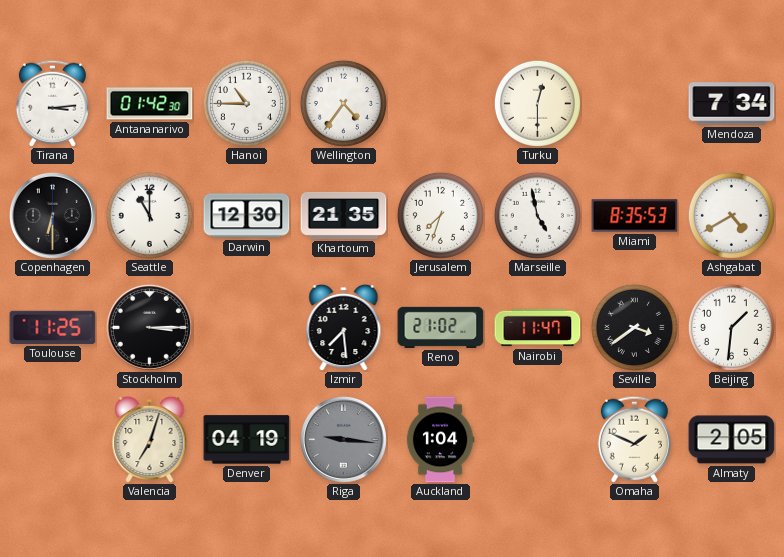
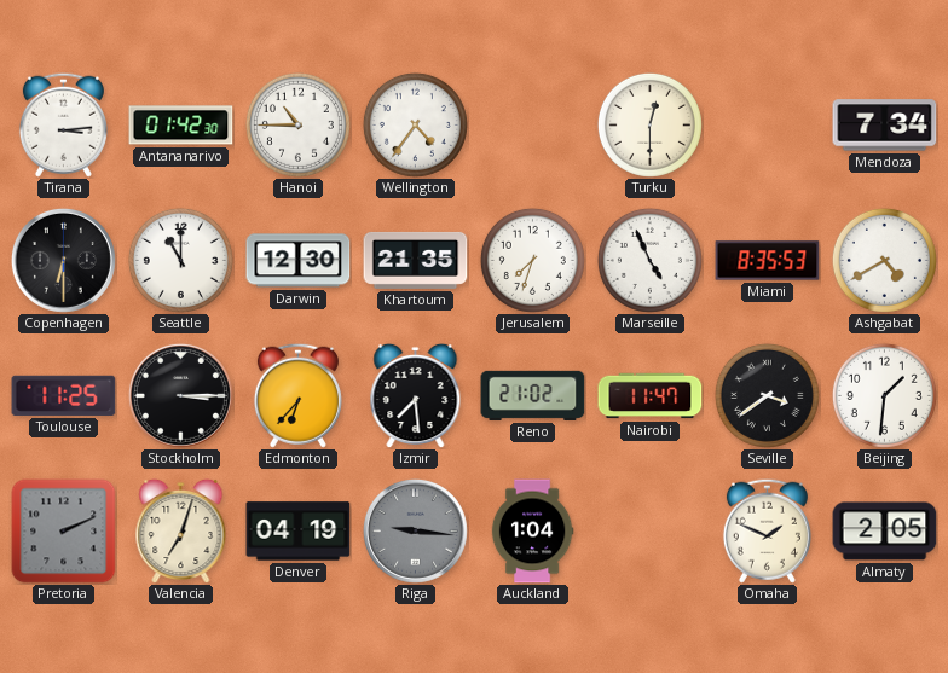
Marseille: 4:58 -> 4:56 (649, 260)
Edmonton: none -> 6:37 (297, 395)
Pretoria: none -> 2:11 (64, 532)
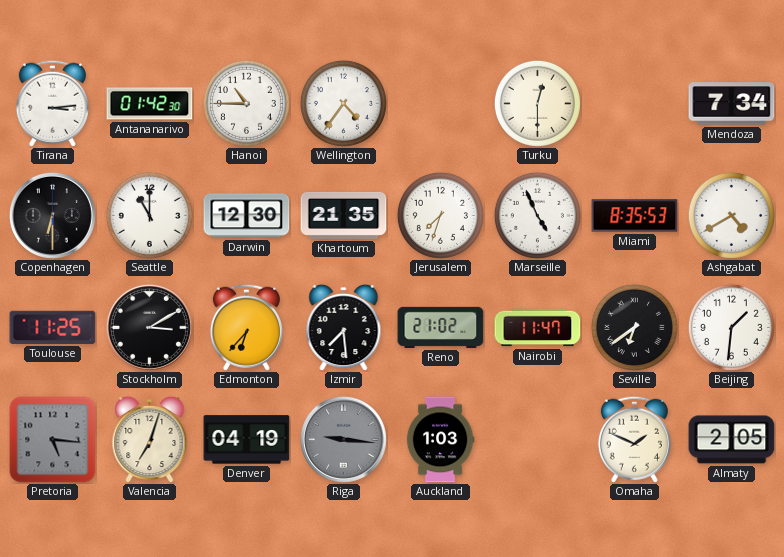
Stockholm: 3:15 -> 3:10 (149, 327)
Seville: 3:39 -> 6:39 (634, 327)
Pretoria: 2:11 -> 5:16 (53, 440)
Auckland: 1:04 -> 1:03 (440, 440)
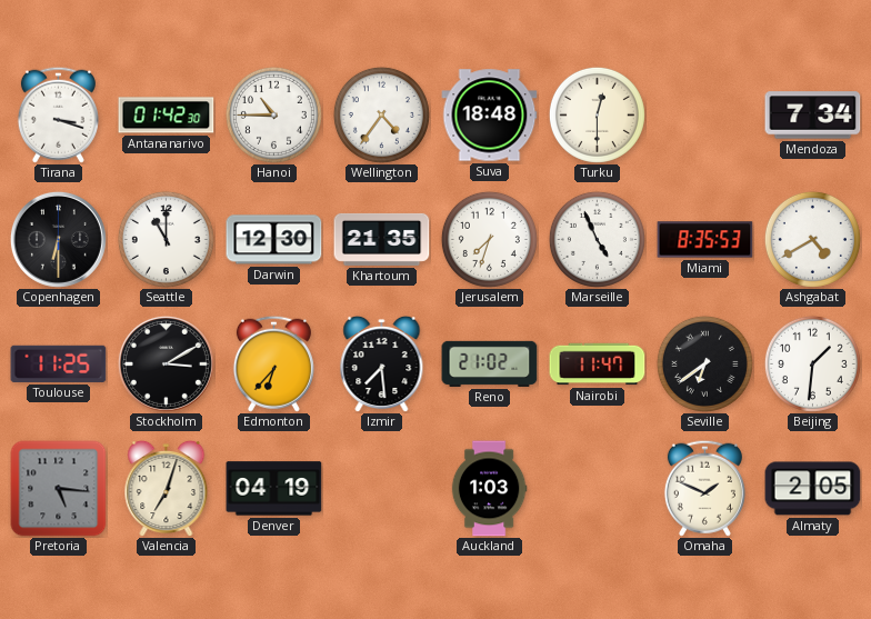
Tirana: 3:14 -> 3:18 (58, 114)
Suva: none -> 18:48 (490, 116)
Riga: 9:16 -> none (343, 439)
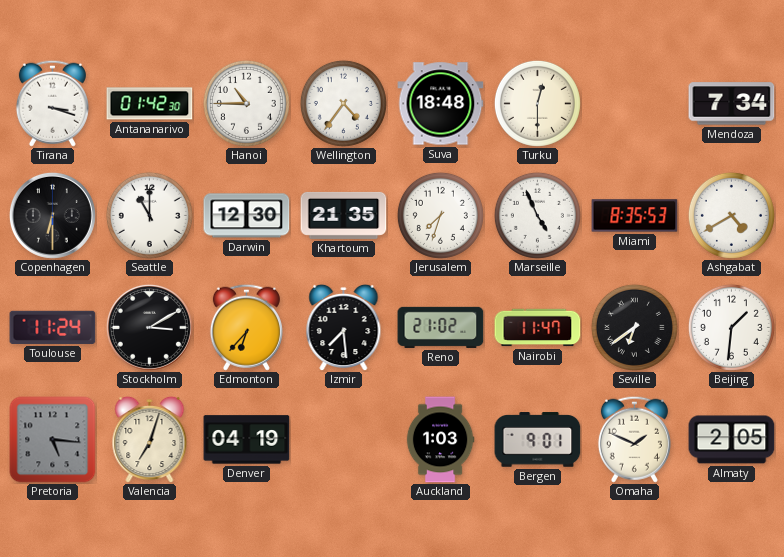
Toulouse: 11:25 -> 11:24 (53, 327)
Bergen: none -> 9:01 (538, 440)
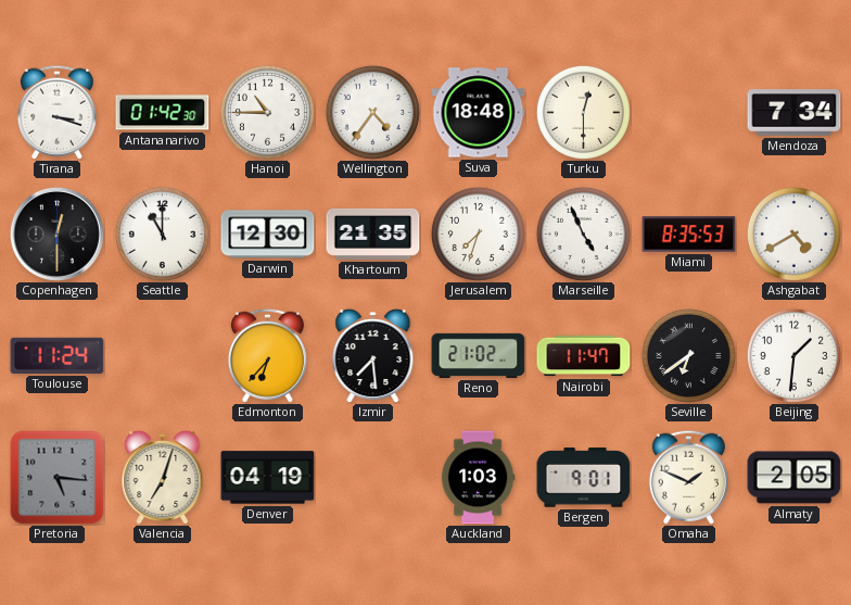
Copenhagen: 6:30 -> 12:30 (56, 234)
Stockholm: 3:10 -> none (149, 327)
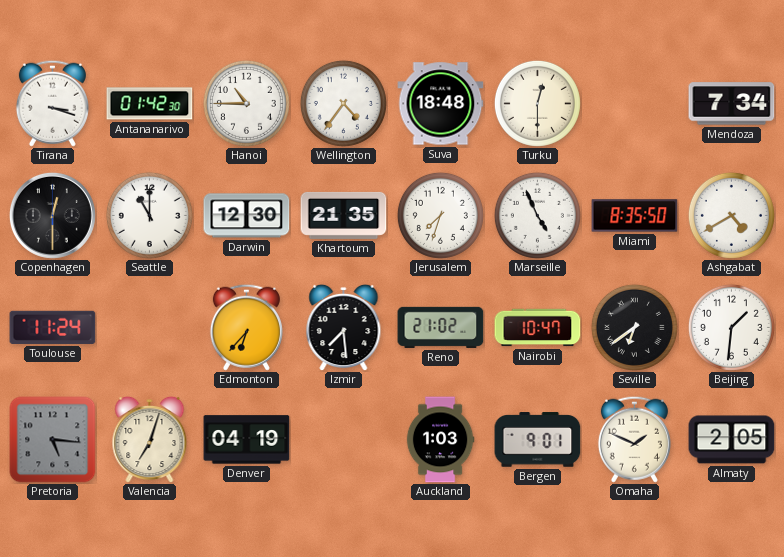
Miami: 8:35:53 -> 8:35:50 (635, 216)
Nairobi: 11:47 -> 10:47 (538, 328)
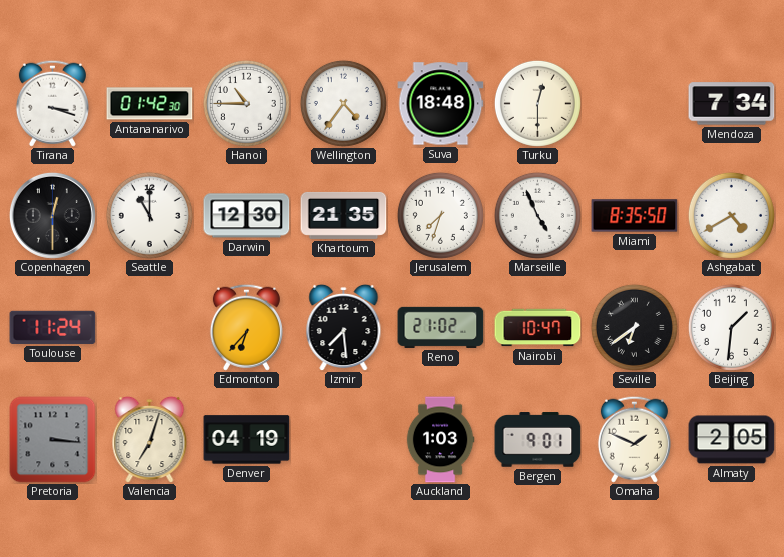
Pretoria: 5:16 -> 3:16 (53, 440)
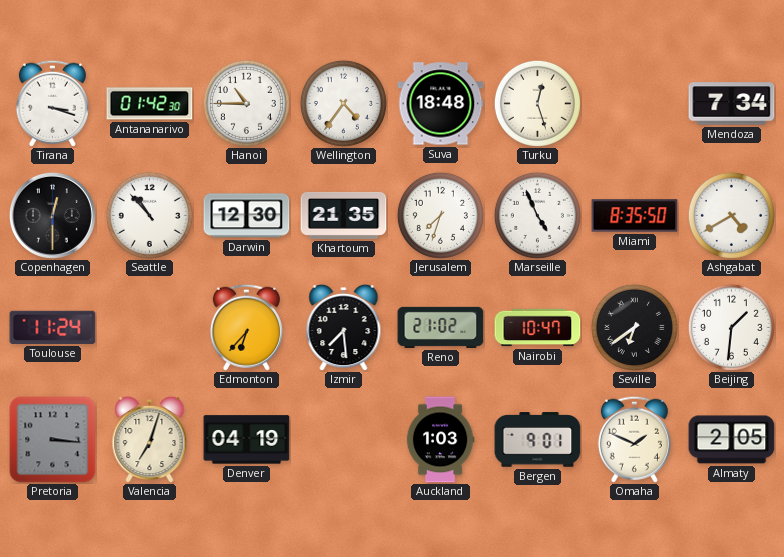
Turku: 12:30 -> 12:27 (537, 103)
Seattle: 11:00 -> 10:53 (149, 215)
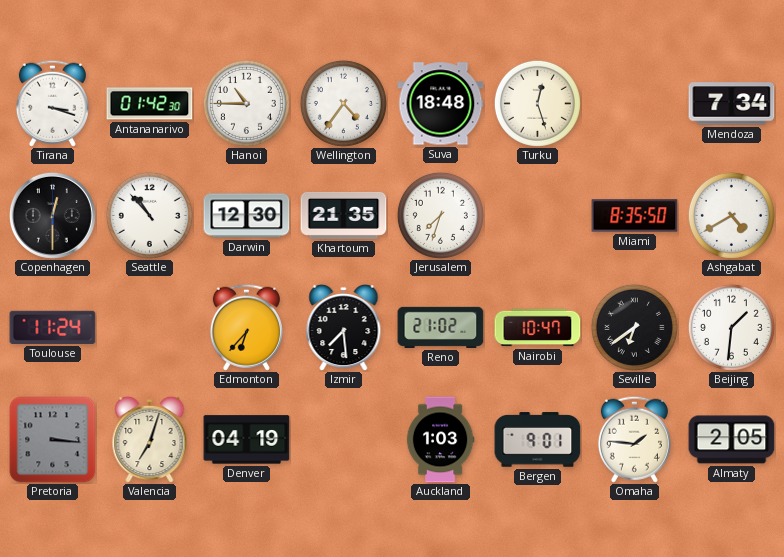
Marseille: 4:56 -> none (537, 215)
Omaha: 1:49 -> 1:46 (634, 439)
